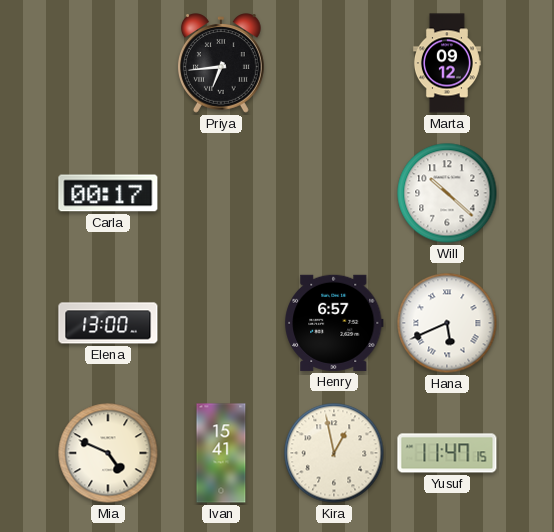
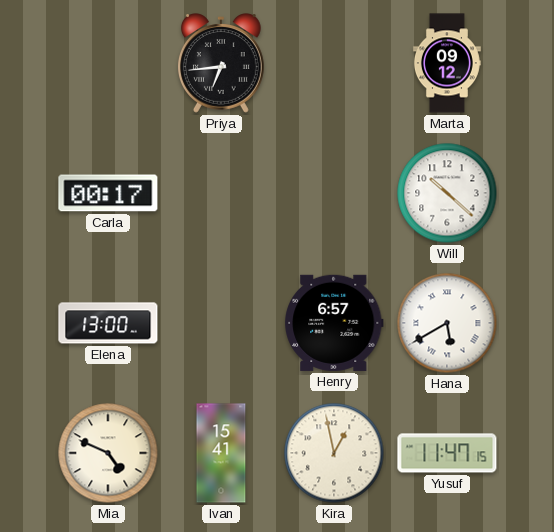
Hana: 5:41 -> 5:40 (447, 323)
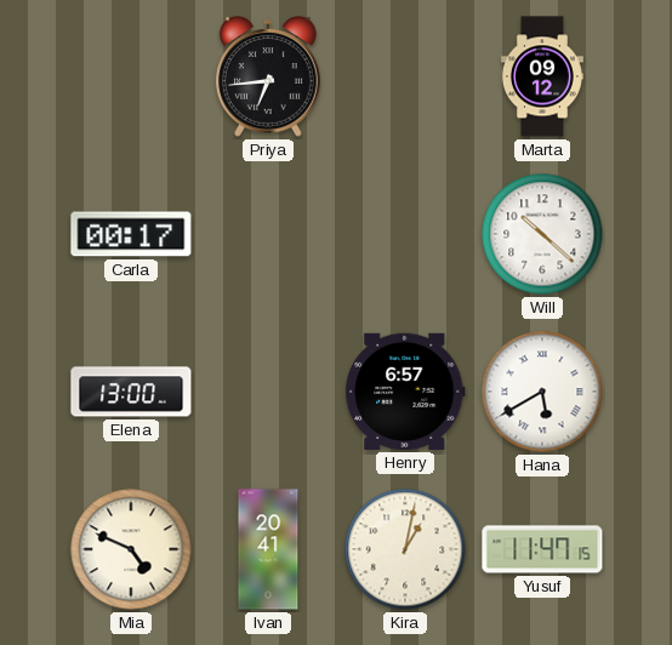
Ivan: 15:41 -> 20:41 (268, 549)
Kira: 12:58 -> 1:02 (405, 549)
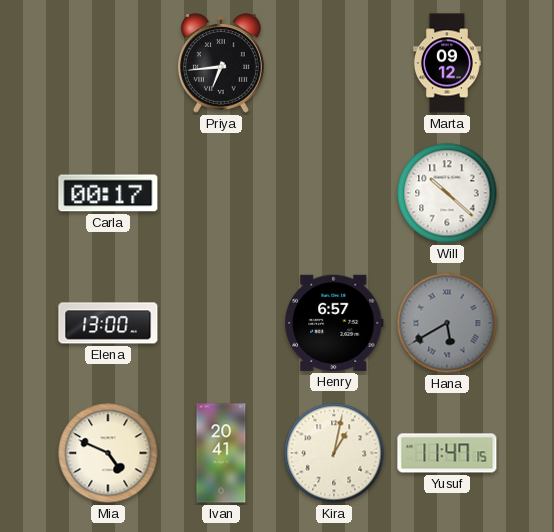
Hana dial: white -> grey (447, 323)
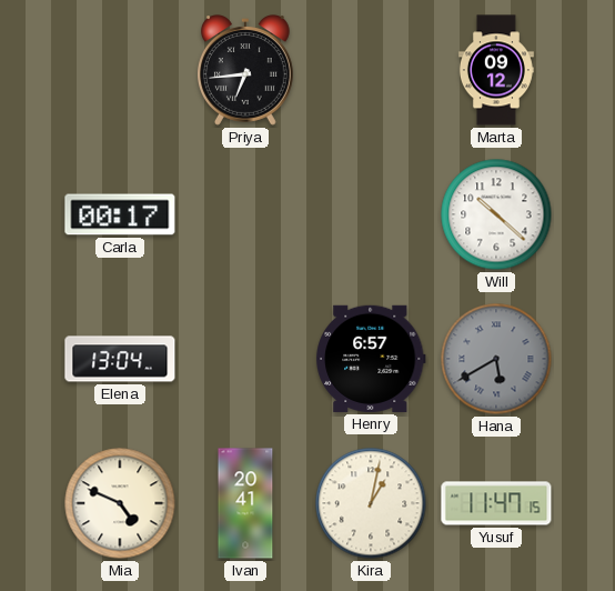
Elena: 13:00 -> 13:04 (120, 359)
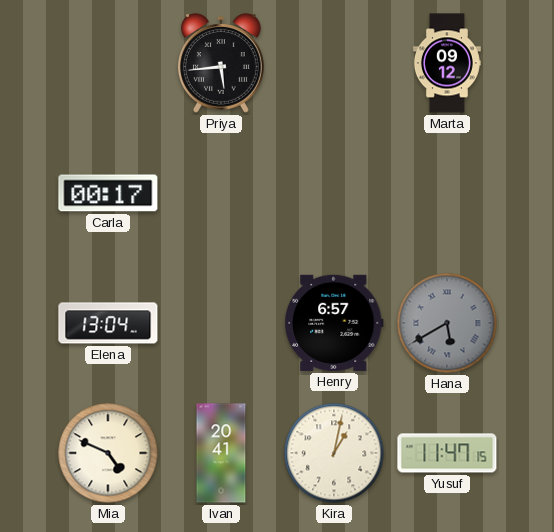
Priya: 6:44 -> 5:44 (221, 63)
Will: 10:22 -> none (496, 214)
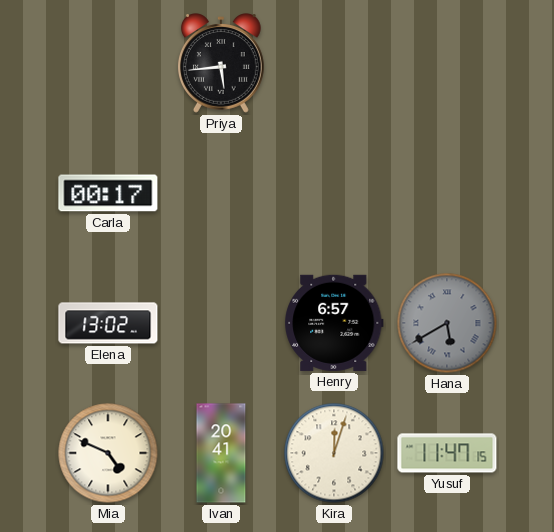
Marta: 09:12 -> none (447, 63)
Elena: 13:04 -> 13:02 (108, 323)
Kira: 1:02 -> 12:03 (334, 453)
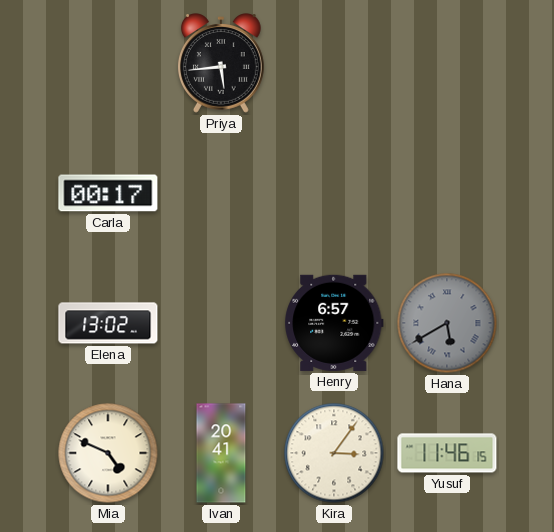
Kira: 12:03 -> 3:06 (334, 453)
Yusuf: 11:47 -> 11:46 (447, 453)
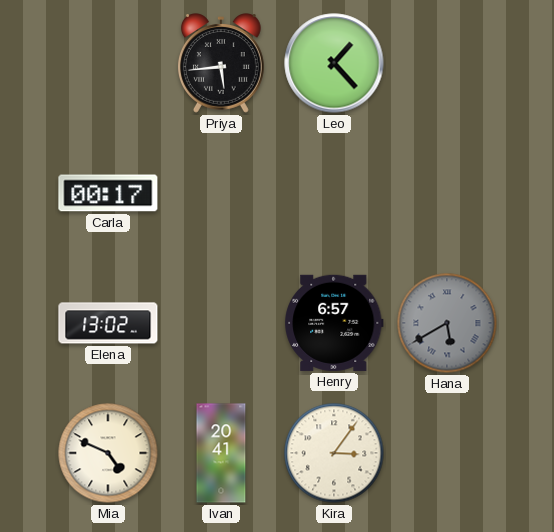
Leo: none -> 1:23 (334, 63)
Yusuf: 11:46 -> none (447, 453)
